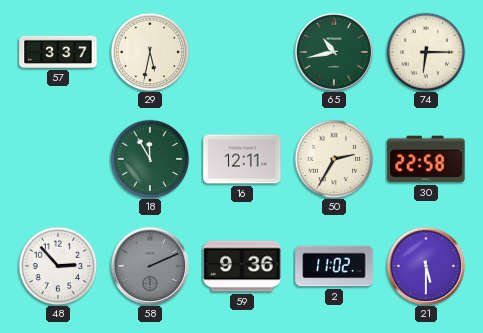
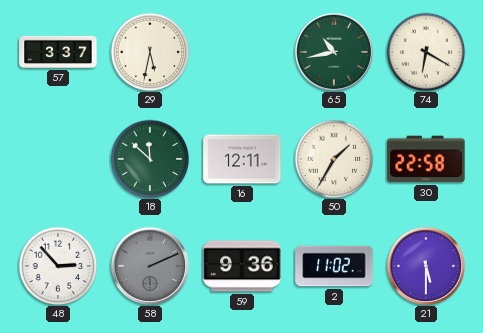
74: 6:15 -> 6:20 (426, 52)
18: 11:55 -> 11:52 (150, 159)
50: 2:35 -> 1:35 (334, 159)
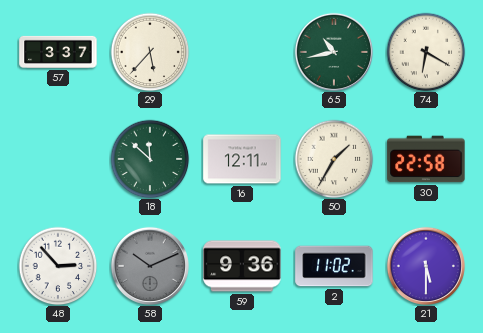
29: 5:32 -> 5:37 (150, 52)
58: 2:11 -> 10:11 (150, 266)
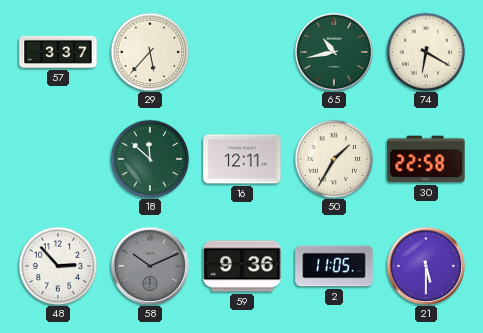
2: 11:02 -> 11:05 (334, 266)
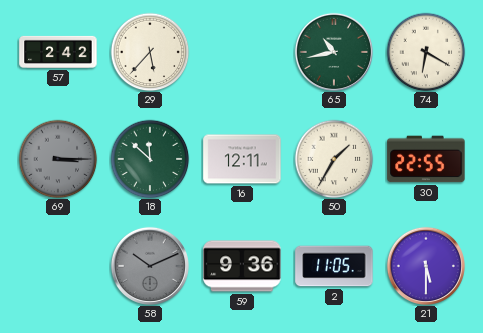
57: 3:37 -> 2:42 (58, 52)
69: none -> 3:15 (58, 159)
30: 22:58 -> 22:55 (426, 159)
48: 2:53 -> none (58, 266)
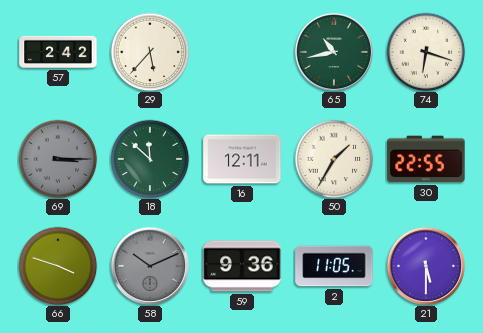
74: 6:20 -> 6:18 (426, 52)
66: none -> 3:48 (58, 266)
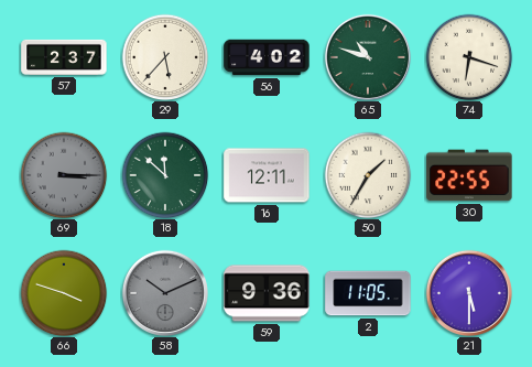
57: 2:42 -> 2:37 (64, 57)
56: none -> 4:02 (267, 57)
65: 10:43 -> 10:48 (368, 57)
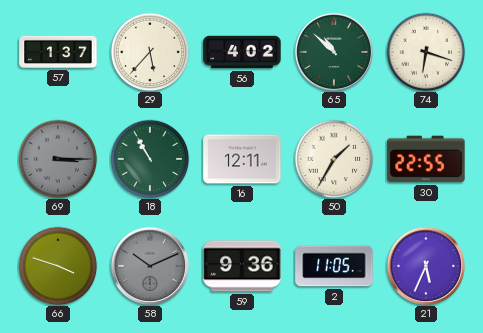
57: 2:37 -> 1:37 (58, 52)
65: 10:48 -> 10:52 (334, 52)
18: 11:52 -> 10:55 (150, 159)
21: 5:30 -> 5:34 (426, 266)
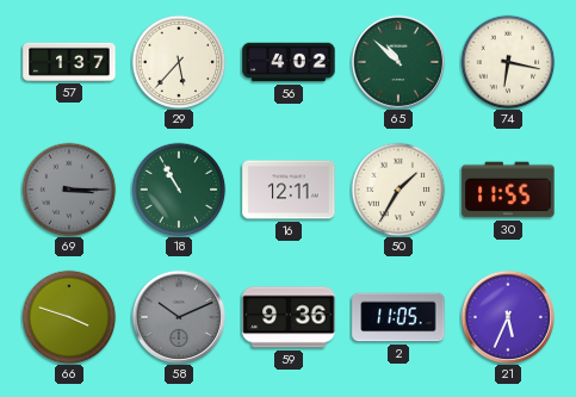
74: 6:18 -> 6:17 (508, 62)
30: 22:55 -> 11:55 (508, 190)
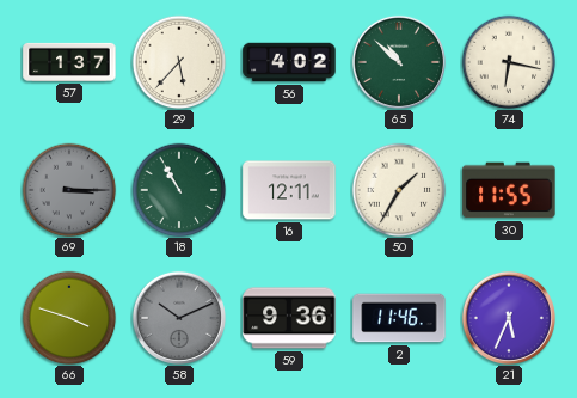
2: 11:05 -> 11:46 (399, 318)
